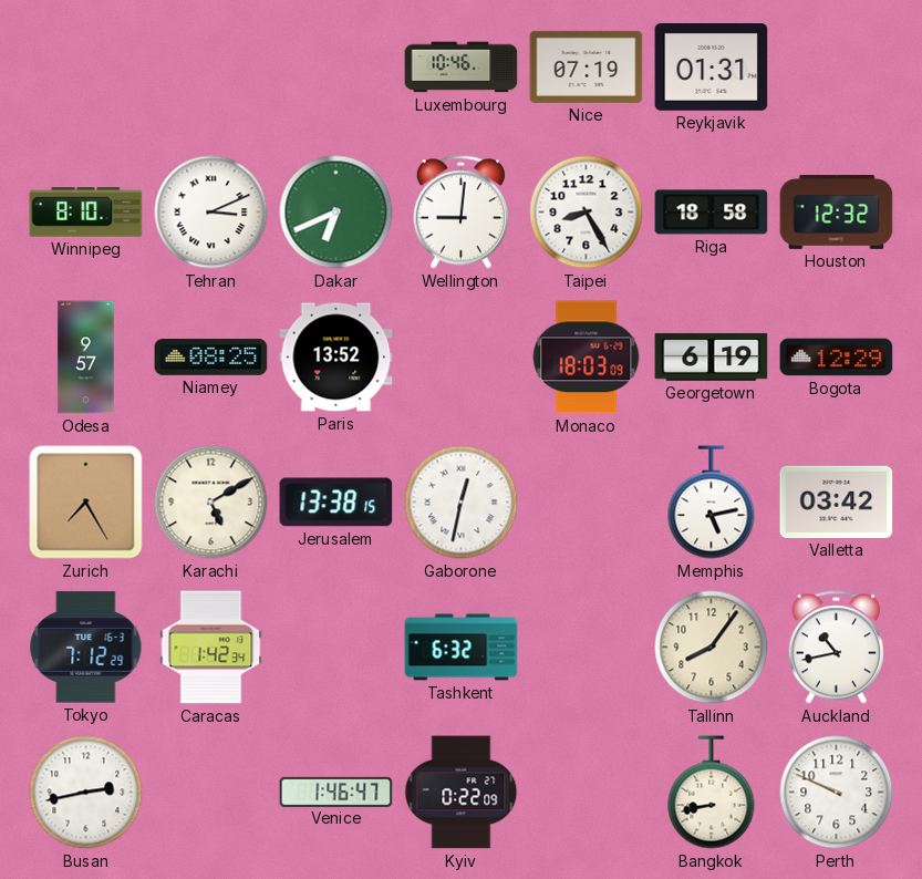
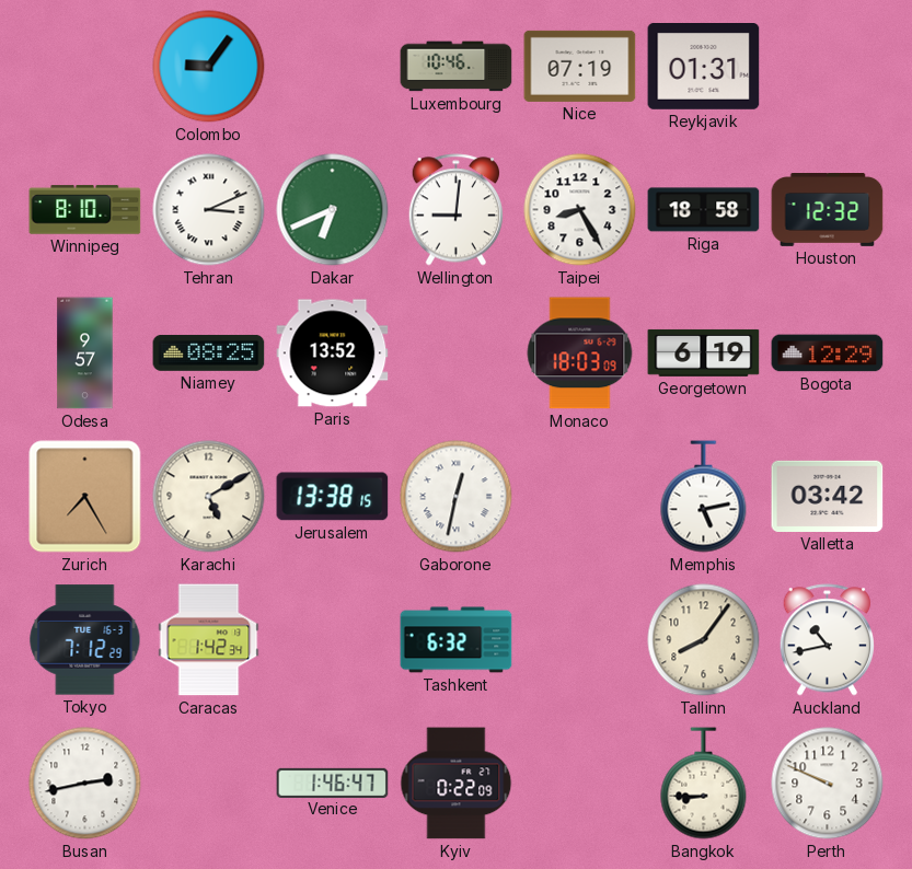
Colombo: none -> 9:06 (209, 67)
Bangkok: 8:43 -> 8:45 (704, 784)
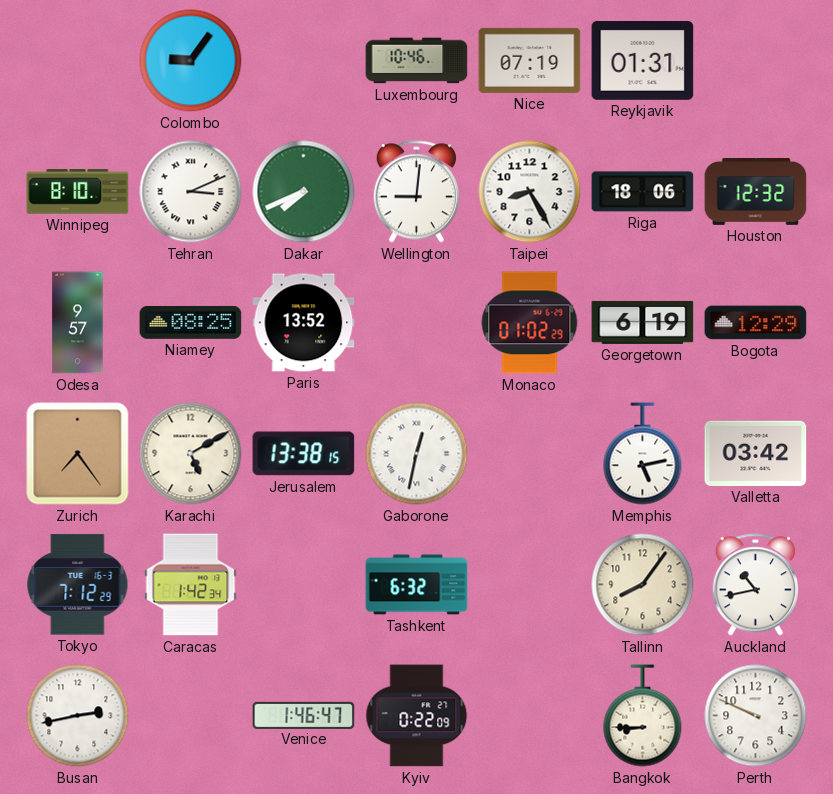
Dakar: 6:41 -> 7:41 (304, 192)
Riga: 18:58 -> 18:06 (643, 192)
Monaco: 18:03 -> 01:02 (530, 323)
Zurich: 7:25 -> 7:24 (78, 454)
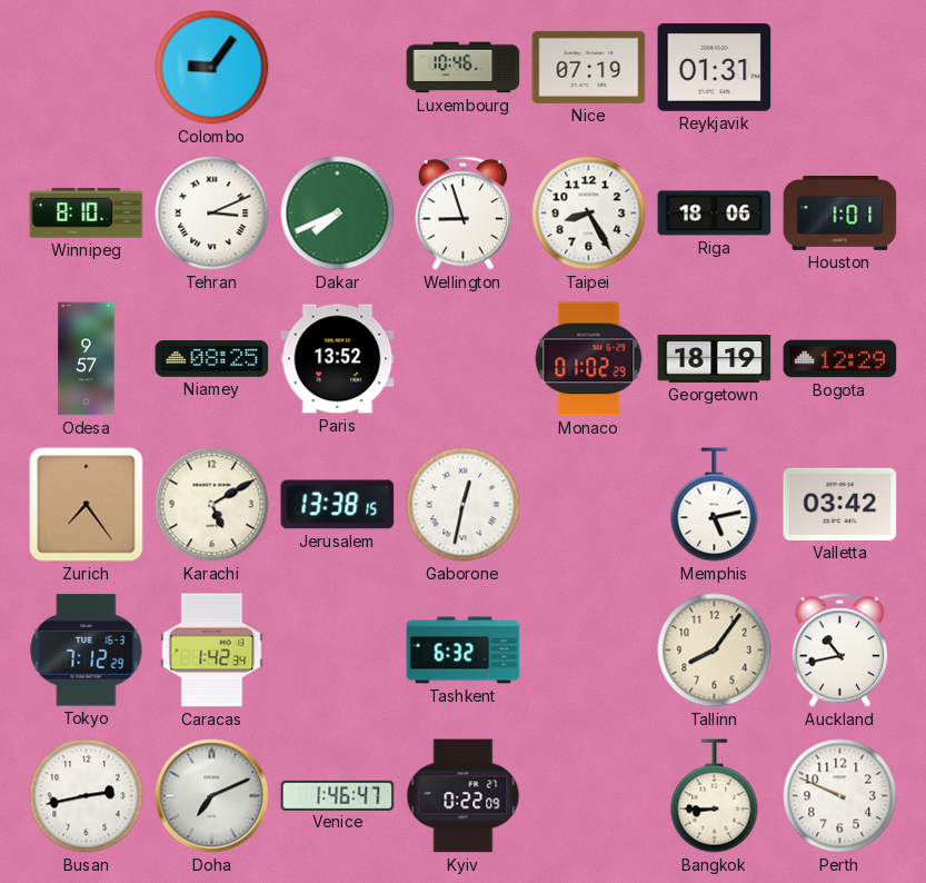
Wellington: 9:01 -> 8:57 (462, 214)
Houston: 12:32 -> 1:01 (840, 214)
Georgetown: 6:19 -> 18:19 (715, 358)
Doha: none -> 7:11 (212, 796)
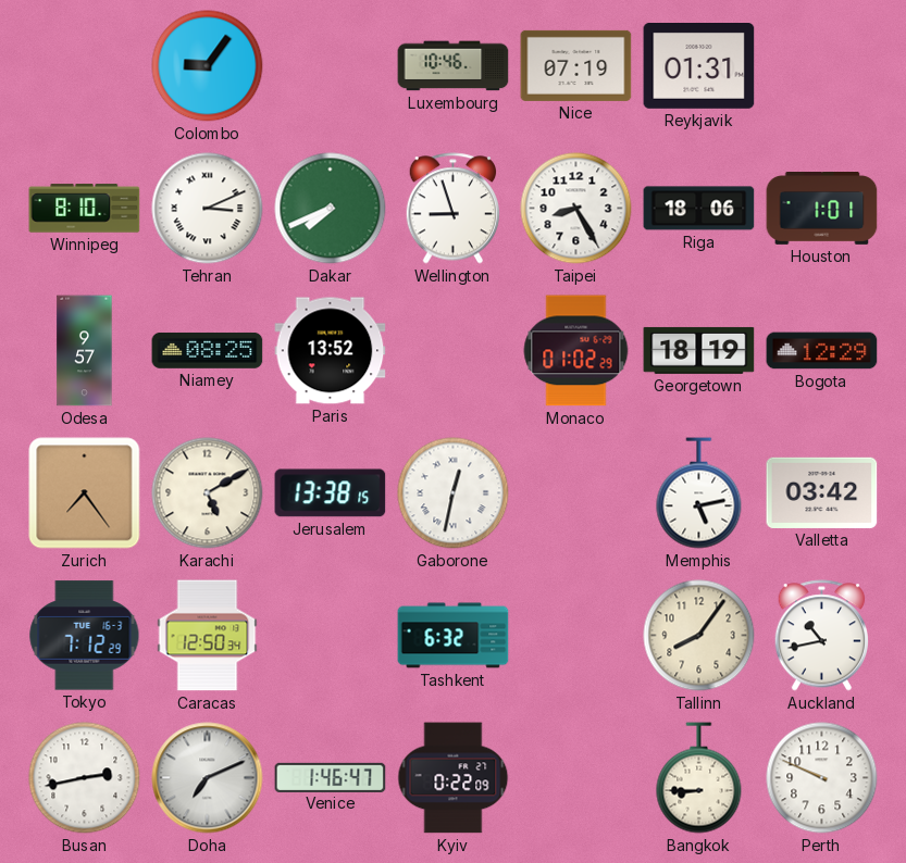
Caracas: 1:42 -> 12:50 (208, 636)
